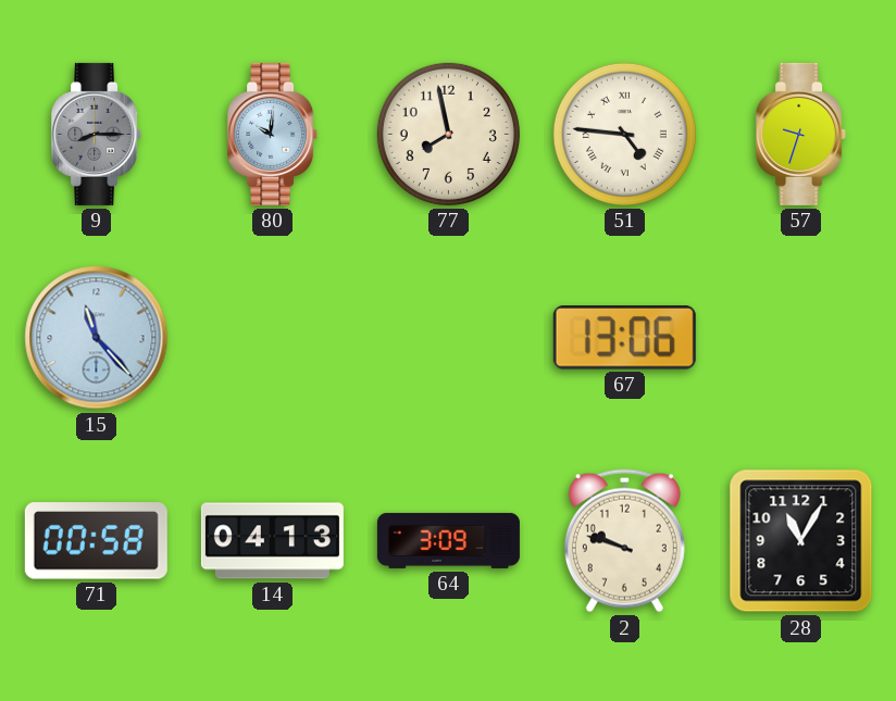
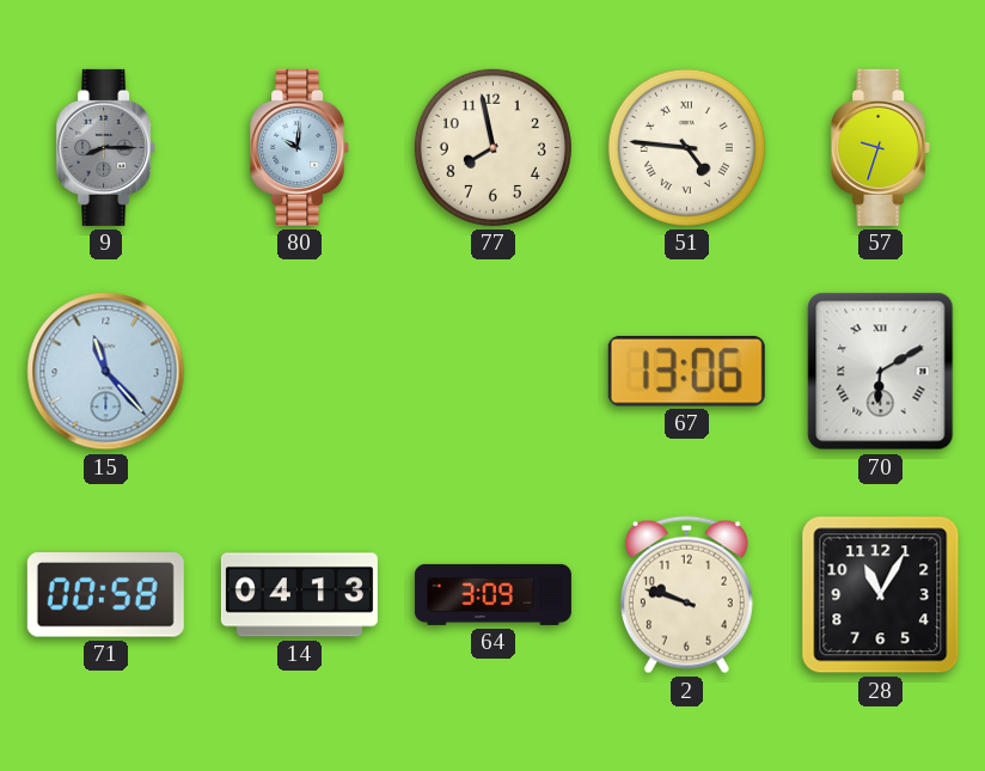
70: none -> 6:10 (881, 372)
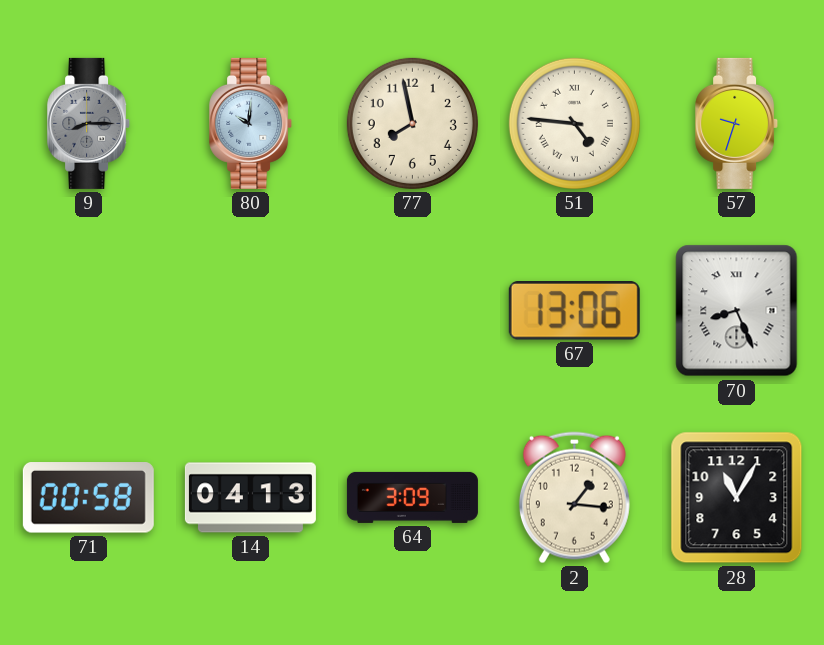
15: 11:23 -> none (106, 372)
70: 6:10 -> 8:26 (737, 311)
2: 9:48 -> 1:16 (574, 498)
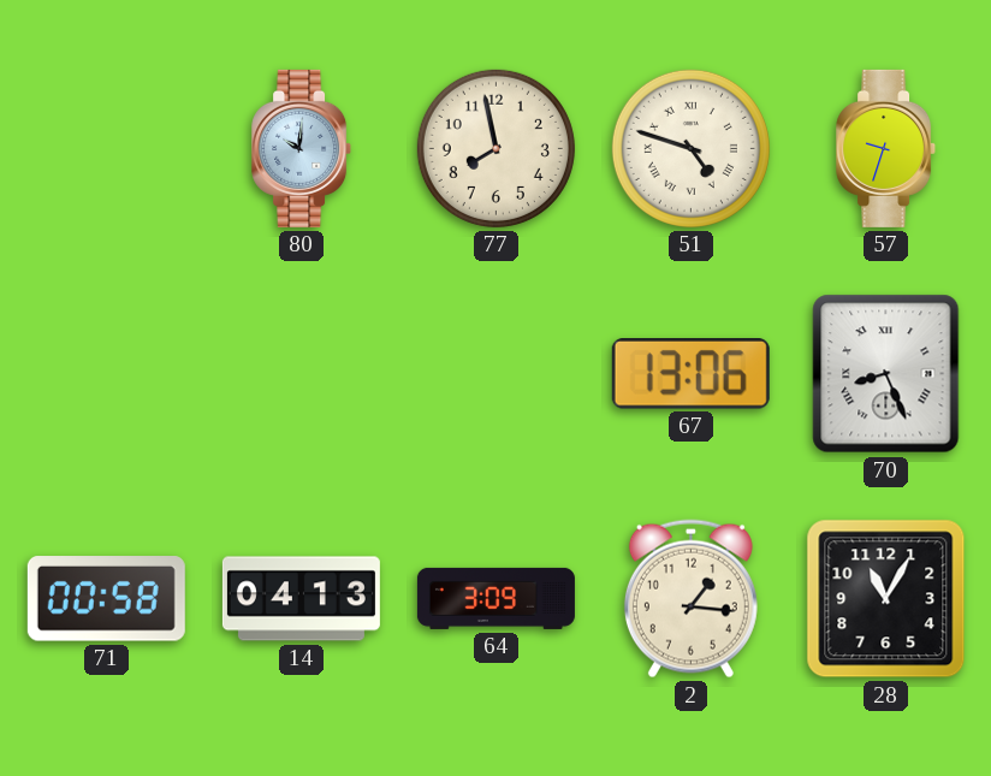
9: 8:15 -> none (89, 123)
51: 4:46 -> 4:48 (690, 148)
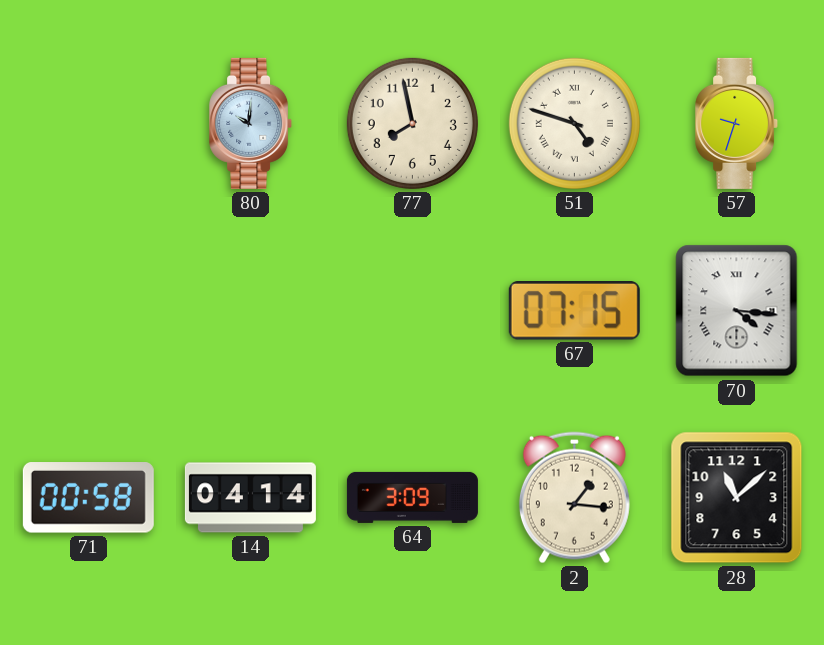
67: 13:06 -> 07:15 (574, 311)
70: 8:26 -> 4:16 (737, 311)
14: 04:13 -> 04:14 (250, 498)
28: 11:05 -> 11:08 (737, 498)
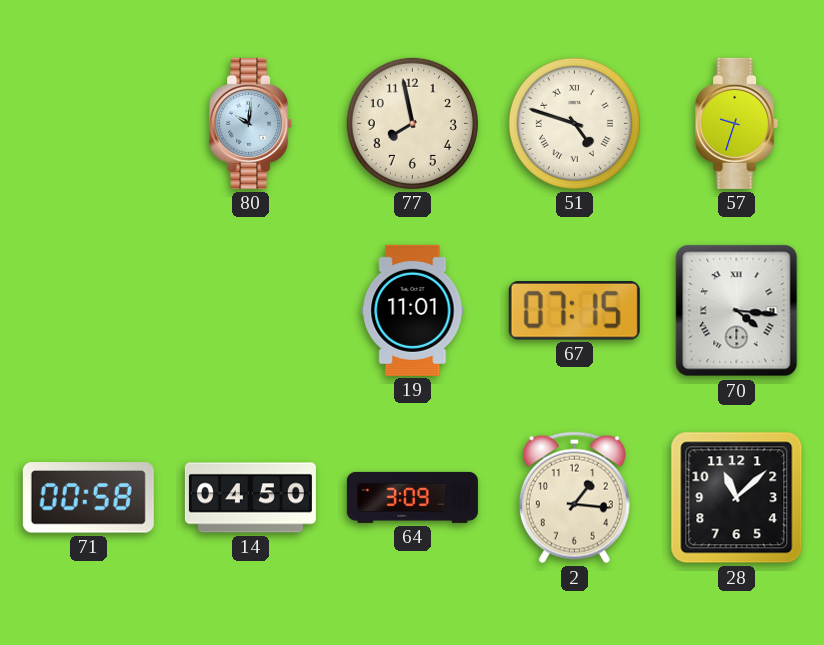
19: none -> 11:01 (413, 310)
14: 04:14 -> 04:50 (250, 498)
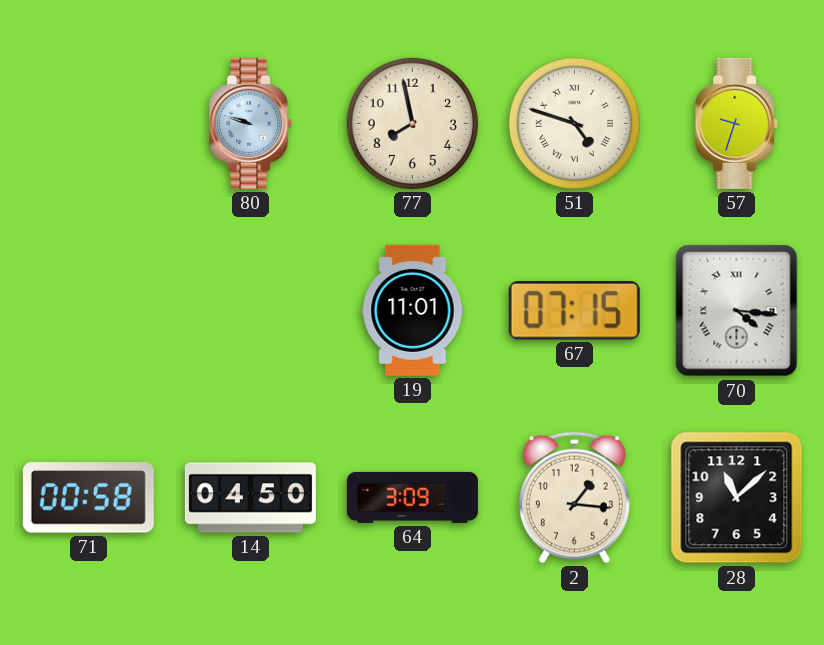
80: 10:01 -> 9:48 (251, 123)
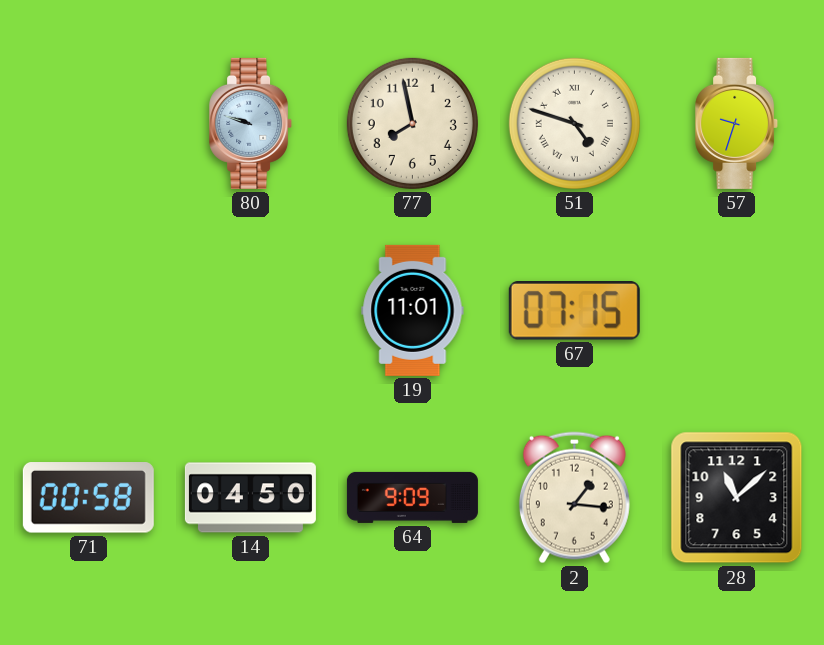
70: 4:16 -> none (737, 311)
64: 3:09 -> 9:09 (412, 497)
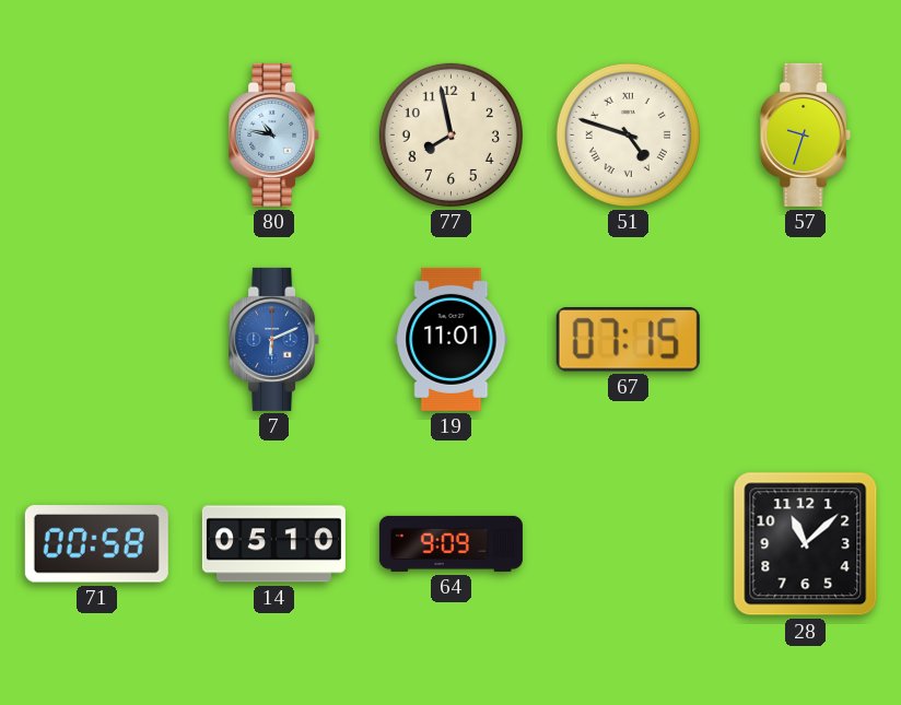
80: 9:48 -> 10:47 (274, 134)
7: none -> 6:11 (274, 339)
14: 04:50 -> 05:10 (273, 544)
2: 1:16 -> none (574, 498)
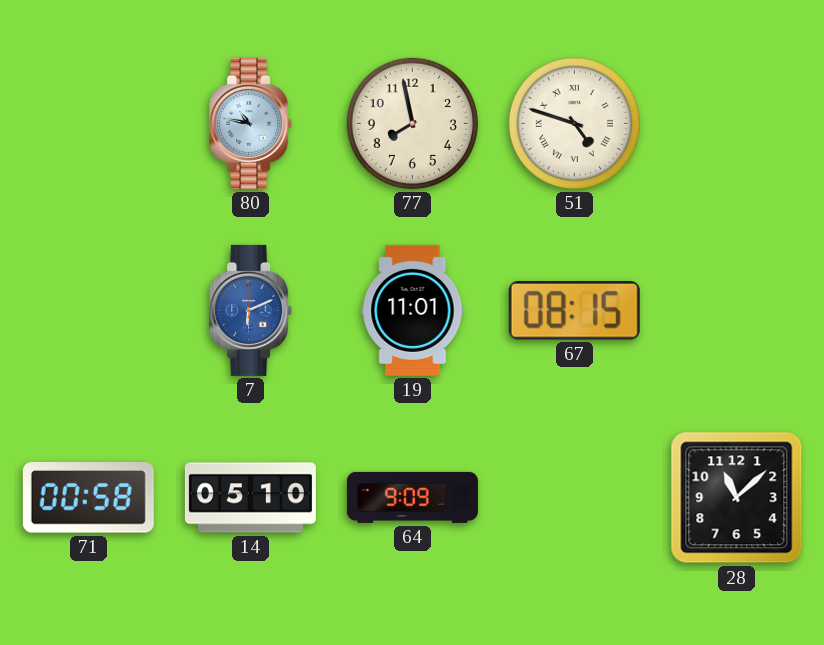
57: 9:33 -> none (806, 134)
67: 07:15 -> 08:15 (574, 311)
